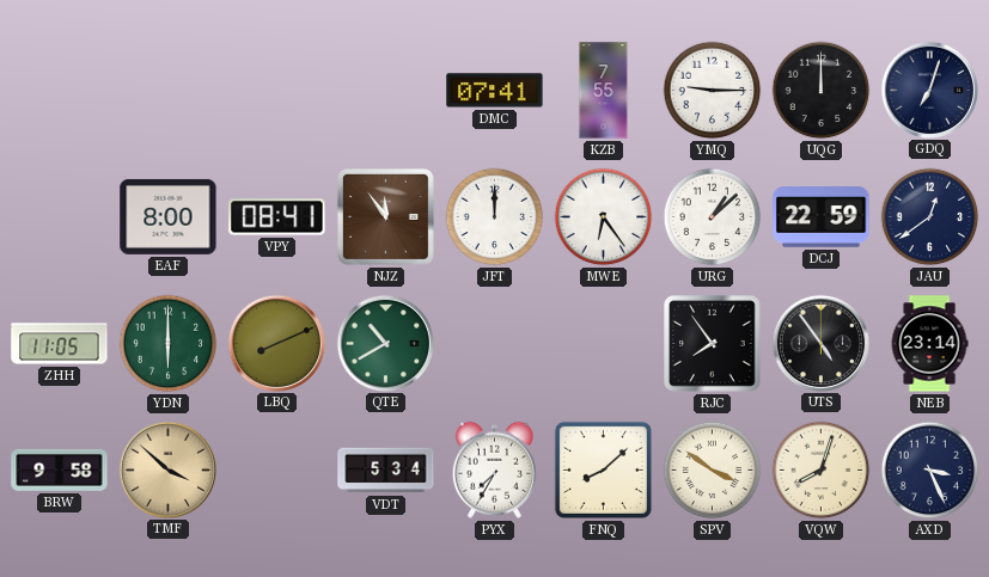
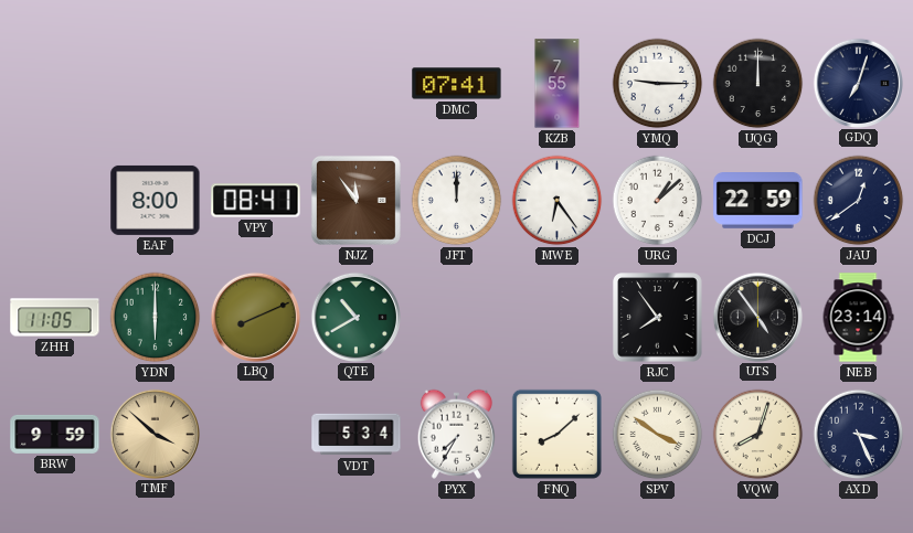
BRW: 9:58 -> 9:59 (55, 434)
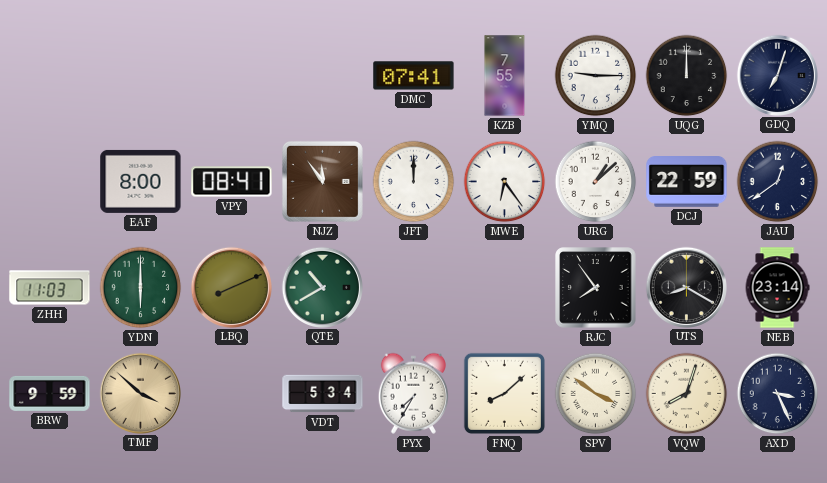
ZHH: 11:05 -> 11:03 (50, 288)
UTS: 4:54 -> 8:20 (686, 287)
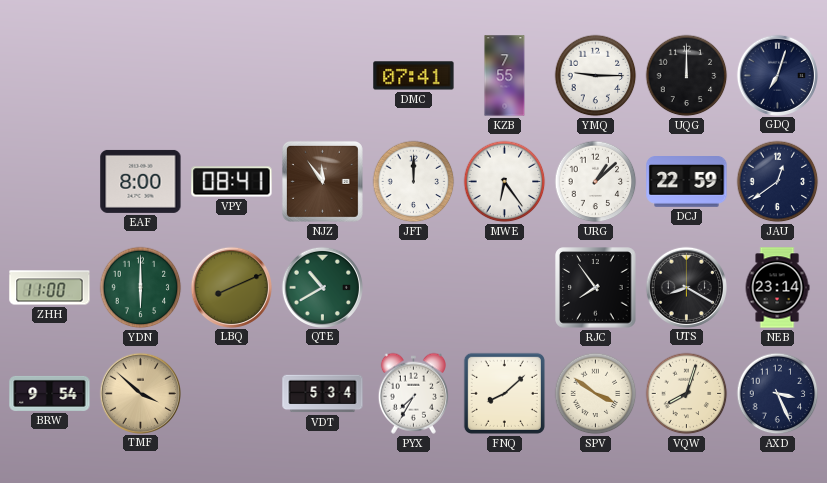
ZHH: 11:03 -> 11:00 (50, 288)
BRW: 9:59 -> 9:54 (50, 393)
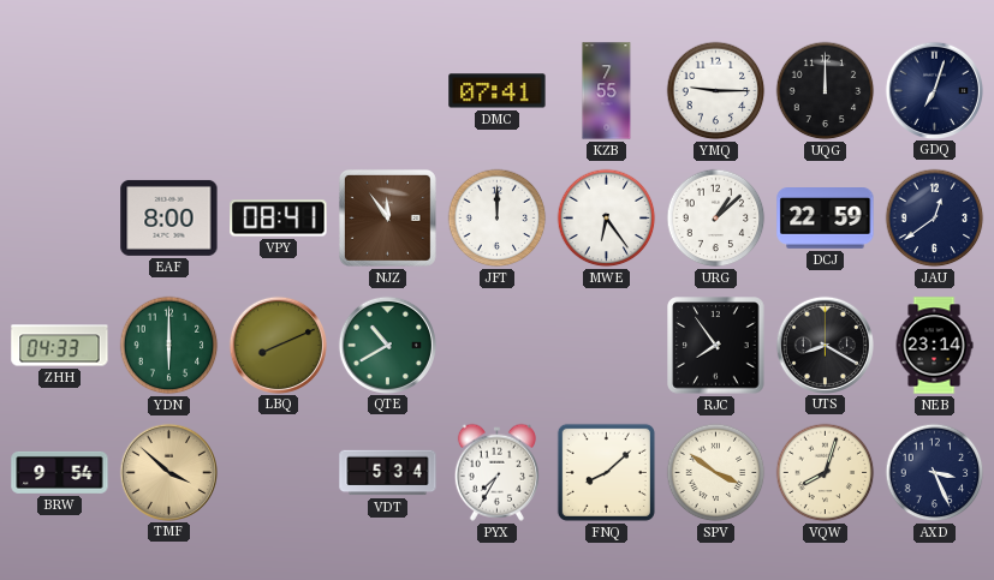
ZHH: 11:00 -> 04:33 (60, 346)
